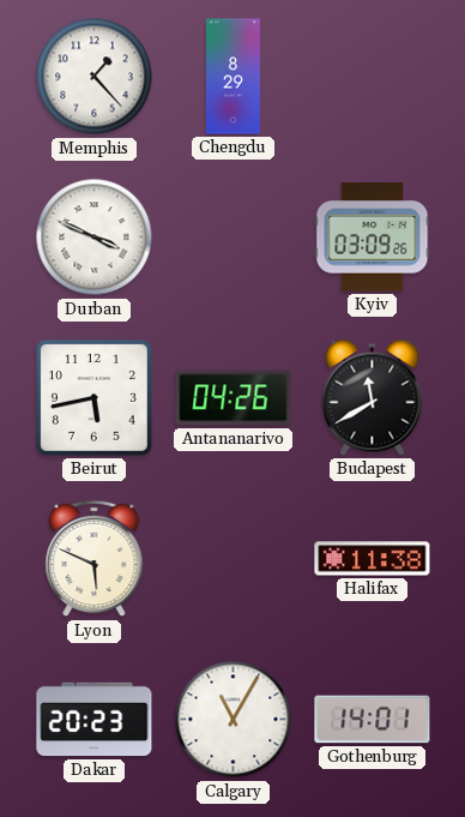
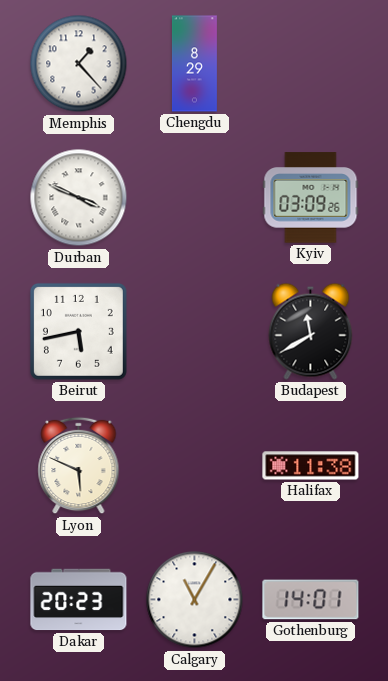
Antananarivo: 04:26 -> none (234, 398)
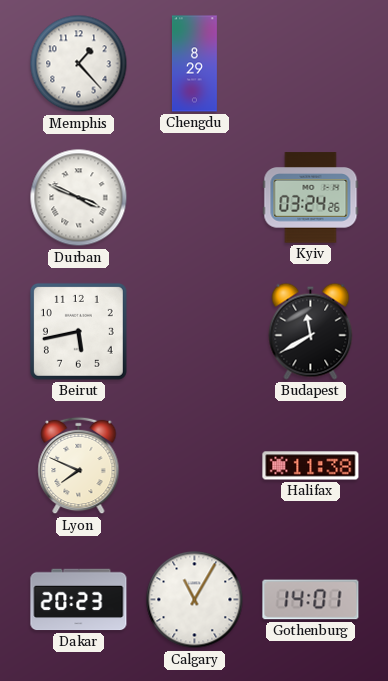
Kyiv: 03:09 -> 03:24 (311, 198)
Lyon: 5:49 -> 7:49 (79, 466)
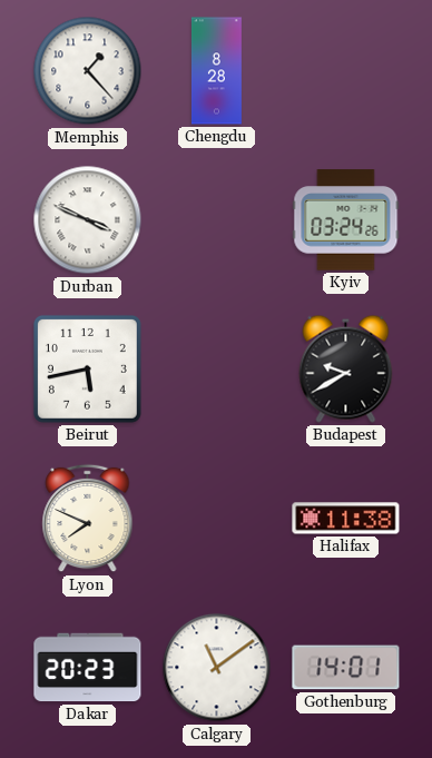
Chengdu: 8:29 -> 8:28 (216, 71)
Budapest: 11:40 -> 9:40 (346, 368)
Calgary: 11:05 -> 11:09 (217, 668)
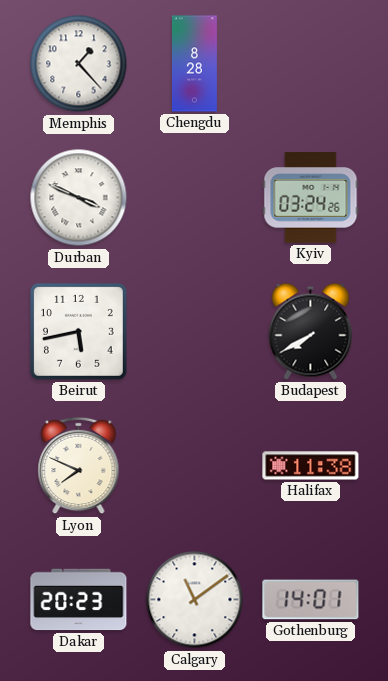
Budapest: 9:40 -> 7:40 (311, 331)
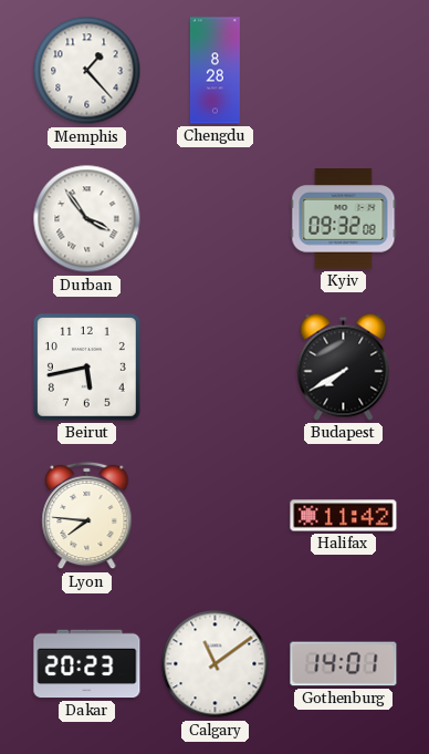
Durban: 3:49 -> 3:54 (87, 219)
Kyiv: 03:24 -> 09:32 (344, 219)
Lyon: 7:49 -> 7:46 (87, 516)
Halifax: 11:38 -> 11:42 (344, 516)
